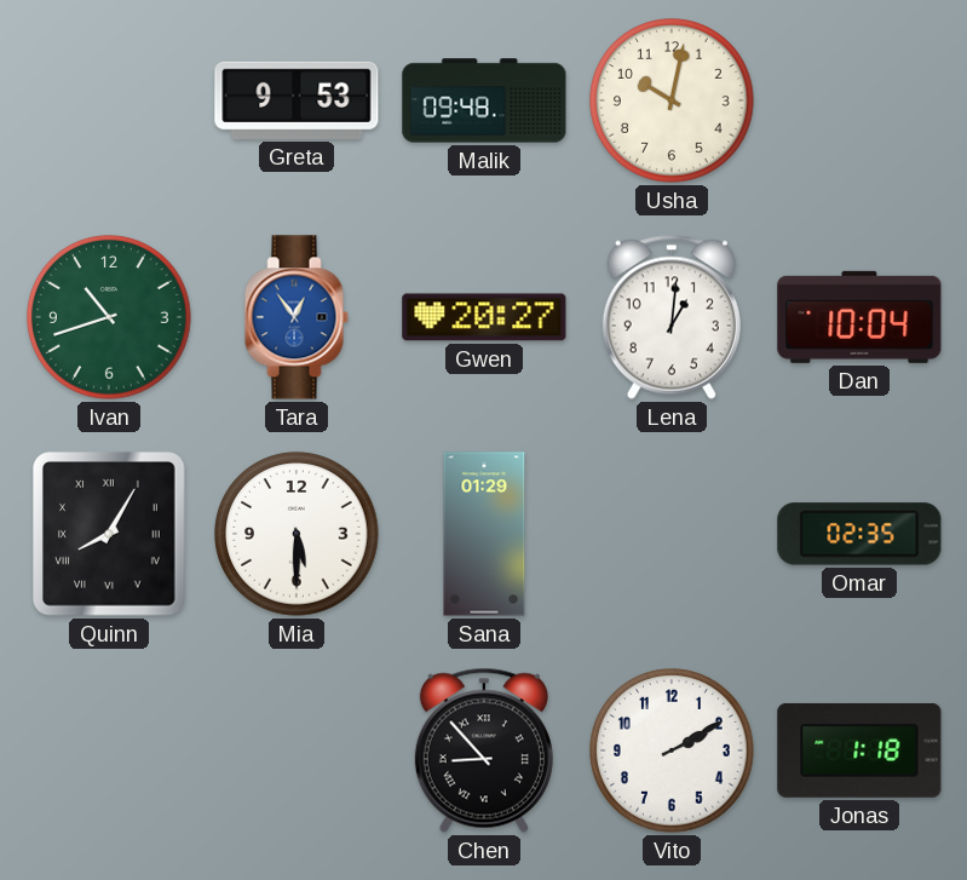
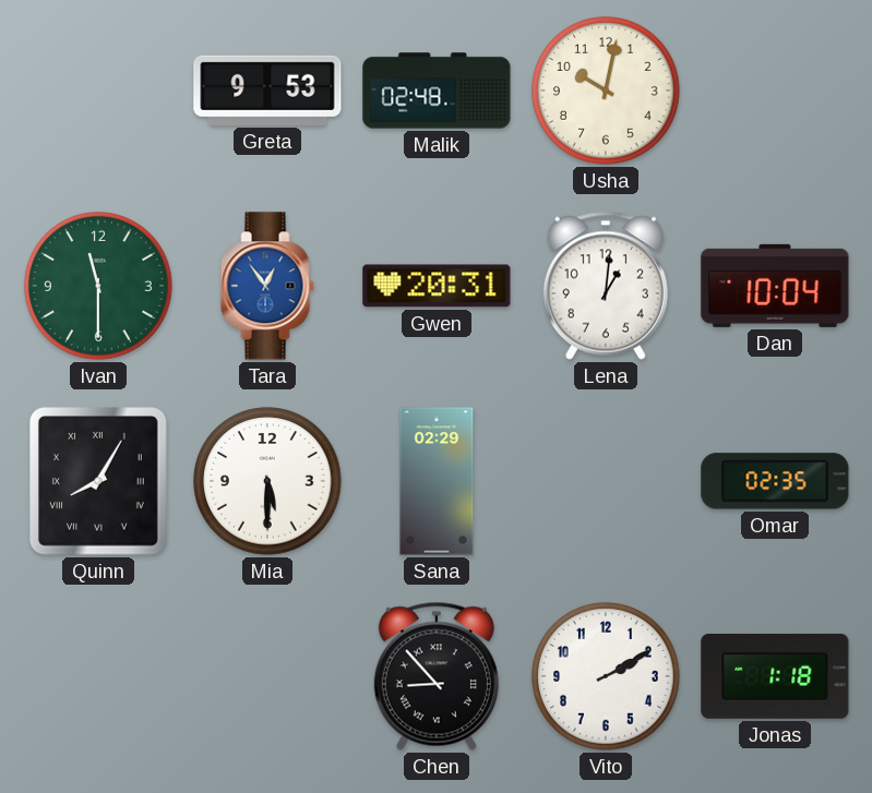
Malik: 09:48 -> 02:48 (437, 91)
Ivan: 10:42 -> 11:30 (98, 286)
Gwen: 20:27 -> 20:31 (437, 286)
Sana: 01:29 -> 02:29 (437, 481)
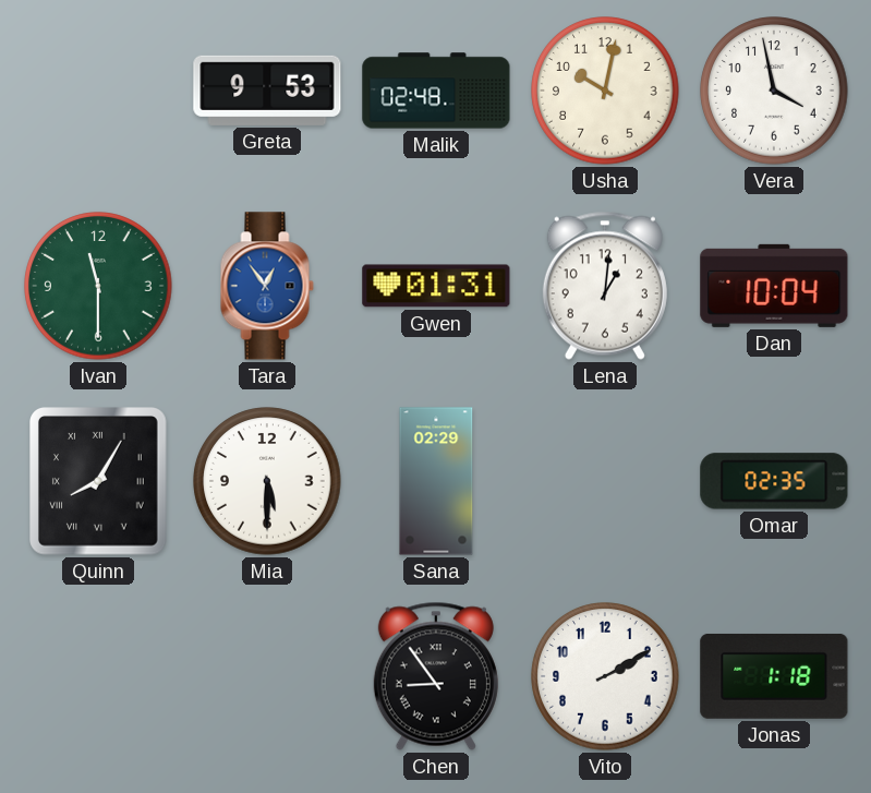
Vera: none -> 3:58 (774, 91)
Gwen: 20:31 -> 01:31 (436, 286)
Chen: 8:53 -> 8:54 (436, 676)
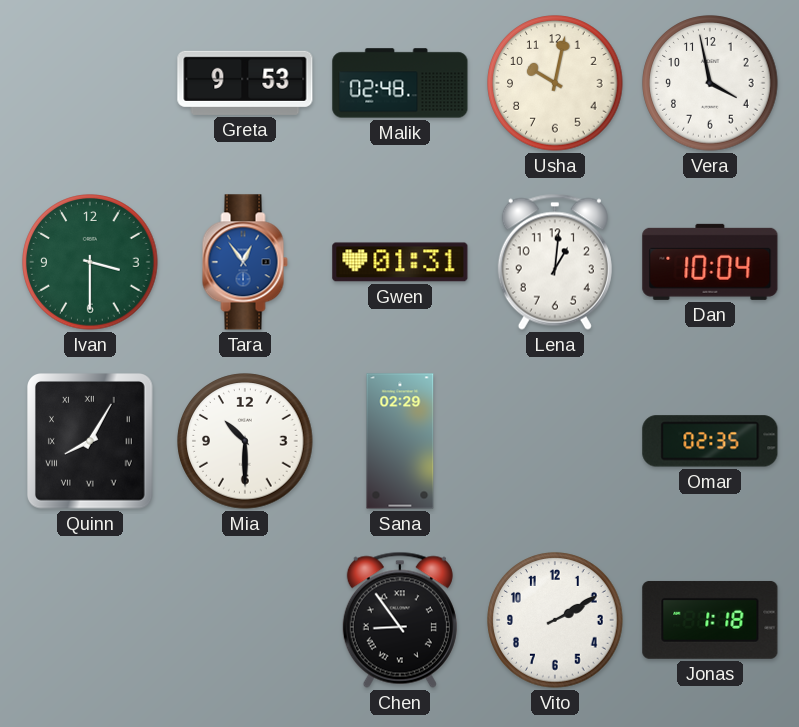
Ivan: 11:30 -> 3:30 (90, 262)
Mia: 5:30 -> 10:30 (245, 441)
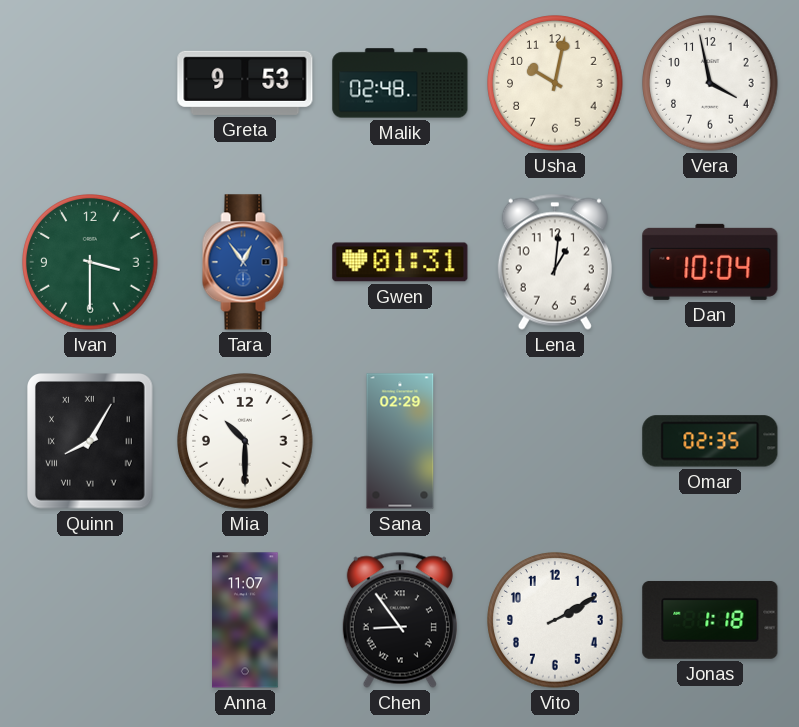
Anna: none -> 11:07 (245, 620)
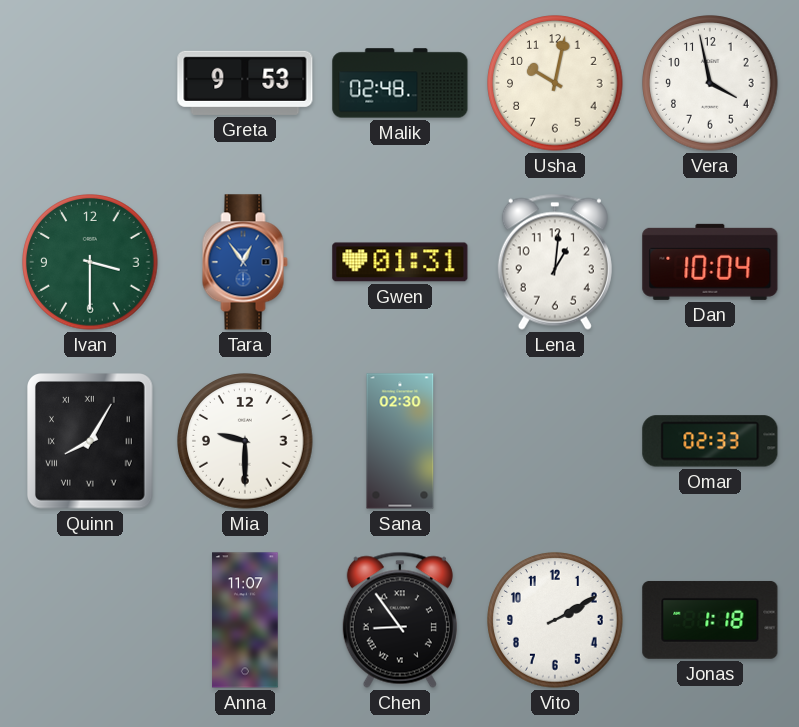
Mia: 10:30 -> 9:30 (245, 441)
Sana: 02:29 -> 02:30 (400, 441)
Omar: 02:35 -> 02:33 (710, 441)
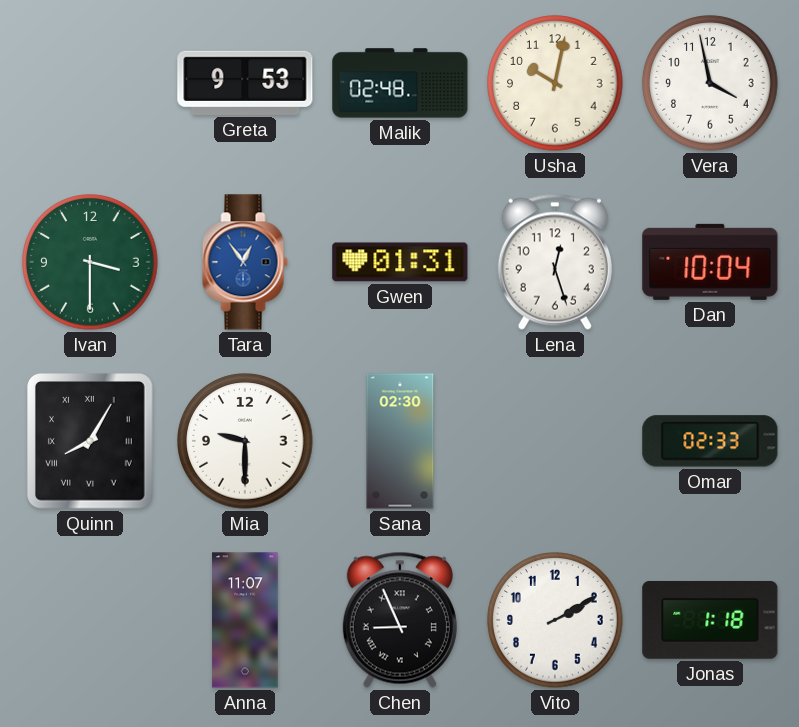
Lena: 1:01 -> 12:27 (555, 262)
Chen: 8:54 -> 8:56 (400, 620)
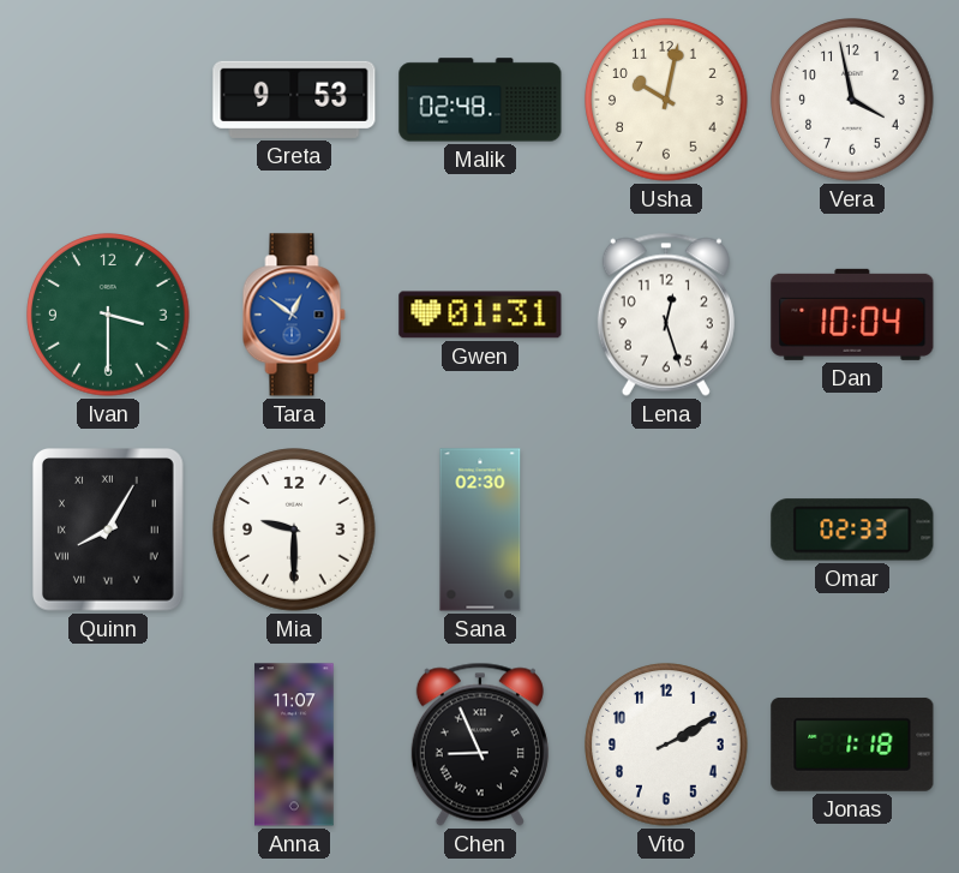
Tara: 12:54 -> 12:51 (294, 315)
